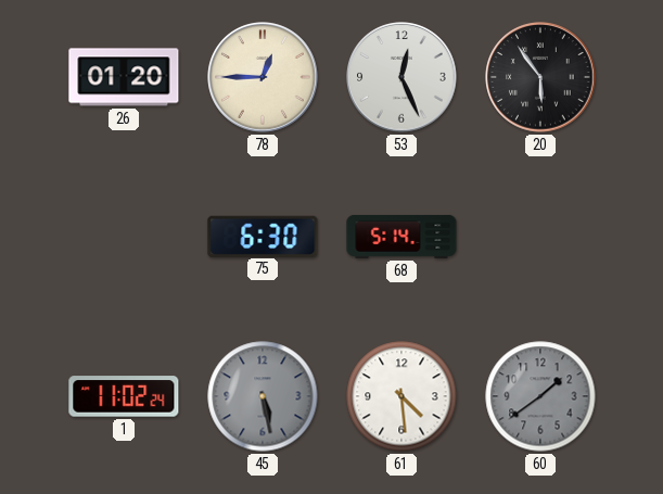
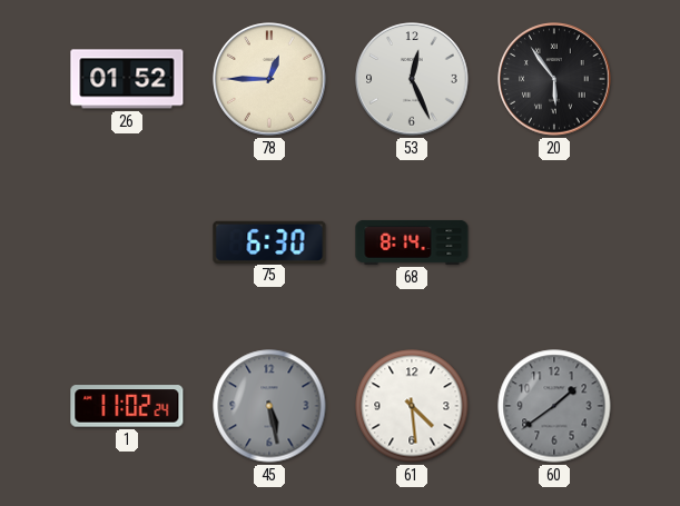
26: 01:20 -> 01:52 (127, 79)
68: 5:14 -> 8:14 (412, 242)
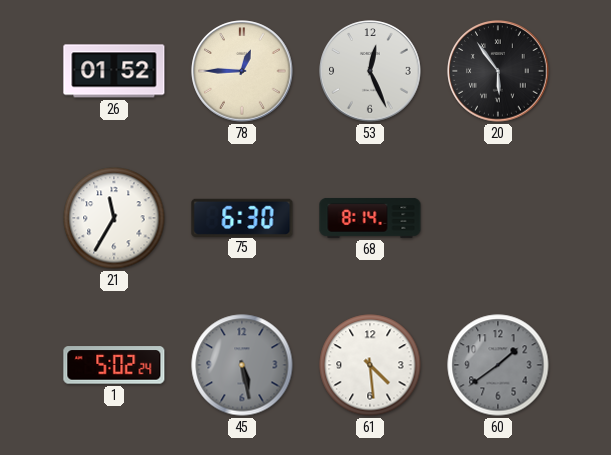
21: none -> 11:35 (114, 218)
1: 11:02 -> 5:02 (114, 365)
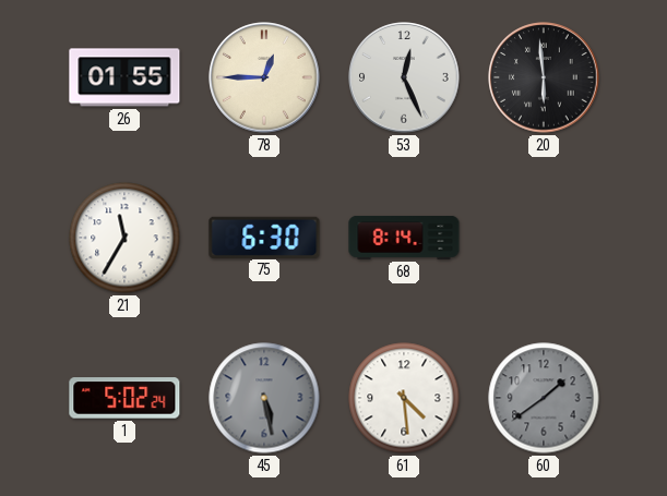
26: 01:52 -> 01:55 (124, 77)
20: 5:54 -> 5:59 (544, 77)
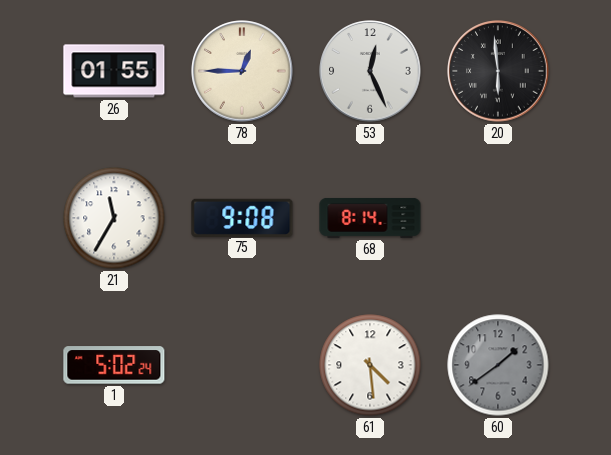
75: 6:30 -> 9:08 (242, 217)
45: 5:28 -> none (264, 398)
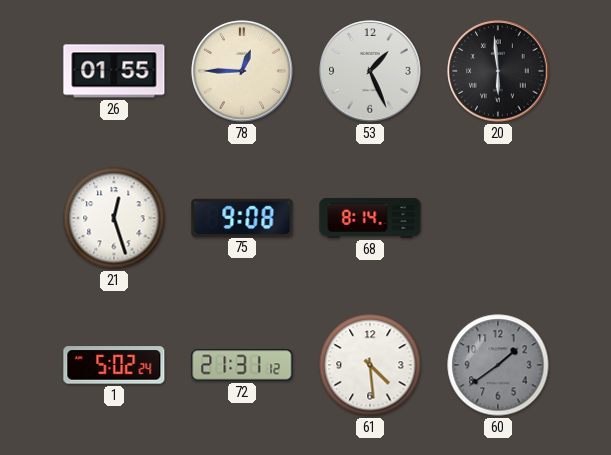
53: 12:26 -> 1:26 (370, 71)
21: 11:35 -> 12:27 (114, 218)
72: none -> 21:31 (242, 365)
